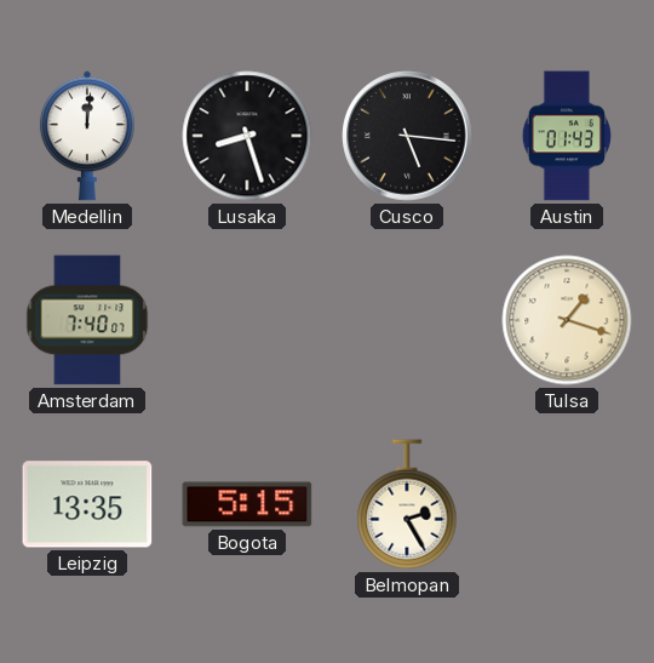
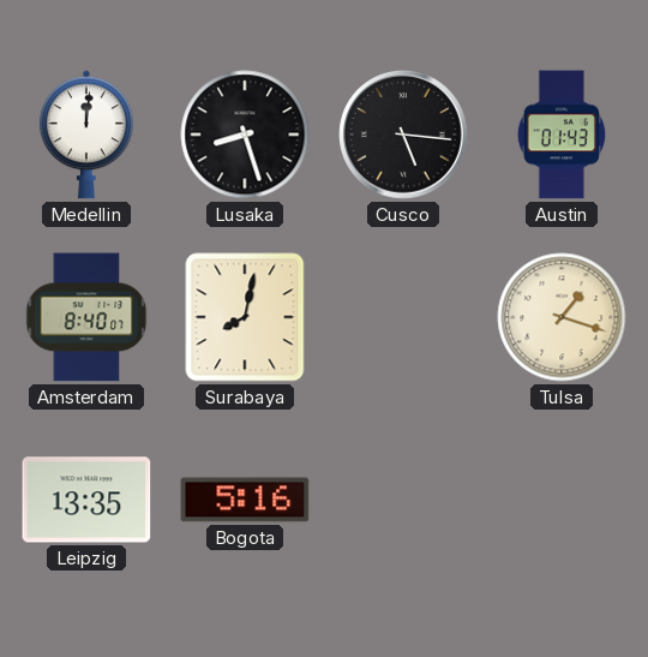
Amsterdam: 7:40 -> 8:40 (86, 317)
Surabaya: none -> 8:02 (245, 317)
Bogota: 5:15 -> 5:16 (245, 500)
Belmopan: 2:25 -> none (407, 504)
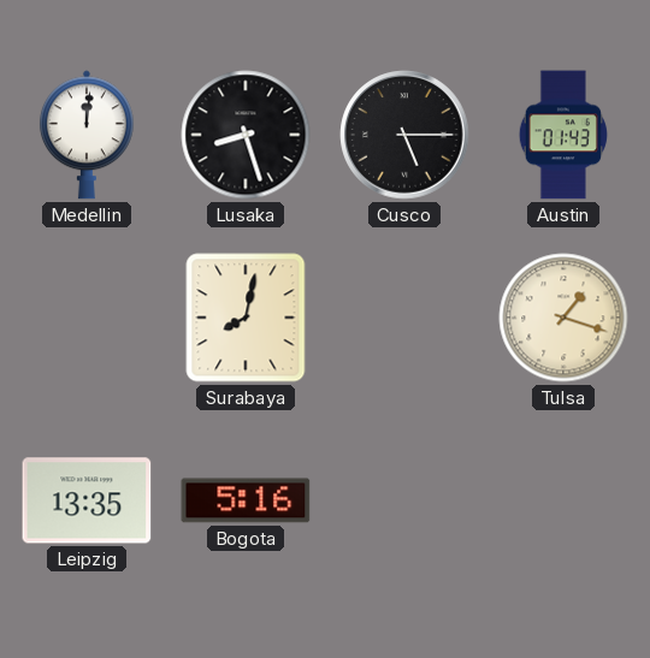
Cusco: 5:16 -> 5:15 (404, 135)
Amsterdam: 8:40 -> none (86, 317)
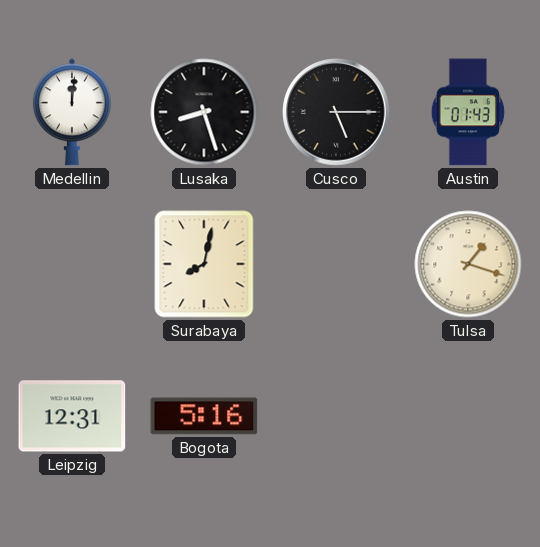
Leipzig: 13:35 -> 12:31 (72, 416)
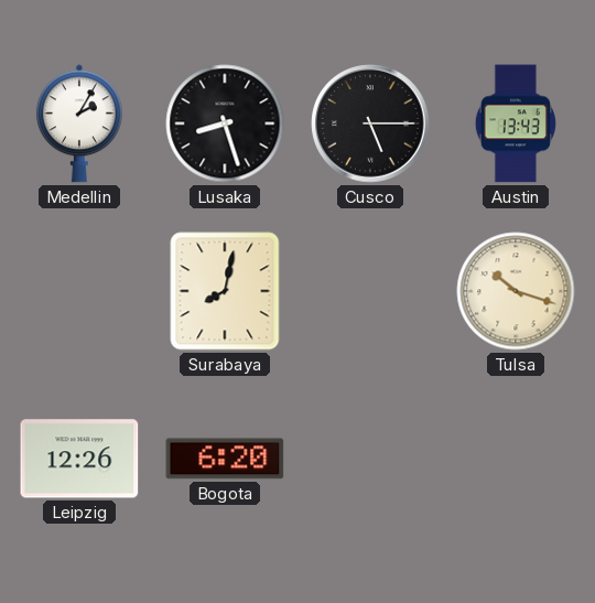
Medellin: 12:01 -> 2:05 (79, 123)
Austin: 01:43 -> 13:43 (516, 123)
Tulsa: 1:18 -> 10:18 (516, 291)
Leipzig: 12:31 -> 12:26 (79, 459)
Bogota: 5:16 -> 6:20 (225, 459)
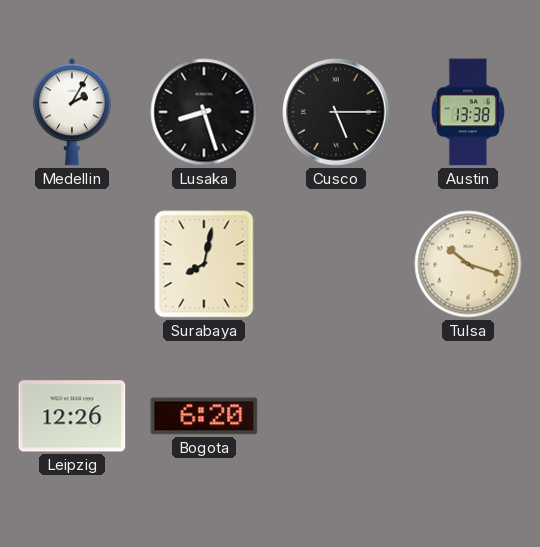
Austin: 13:43 -> 13:38 (468, 112)
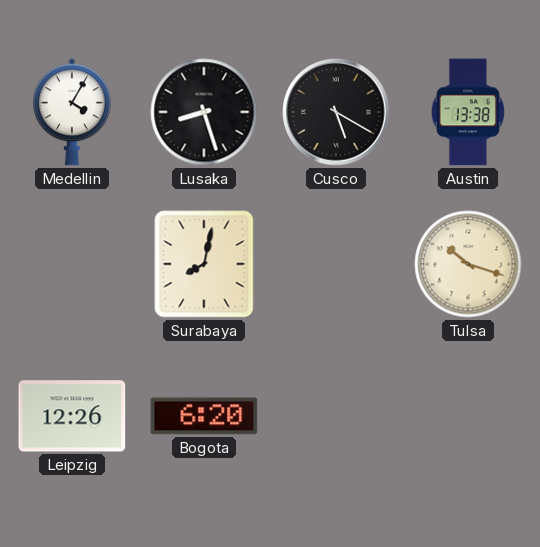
Medellin: 2:05 -> 4:05 (72, 112)
Cusco: 5:15 -> 5:20 (336, 112)
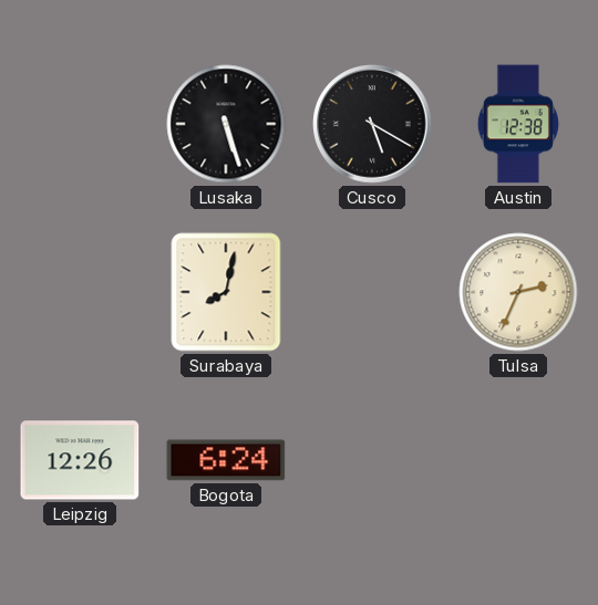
Medellin: 4:05 -> none (72, 112)
Lusaka: 8:27 -> 5:27 (226, 124)
Austin: 13:38 -> 12:38 (518, 124)
Tulsa: 10:18 -> 2:34 (518, 292)
Bogota: 6:20 -> 6:24 (226, 460)
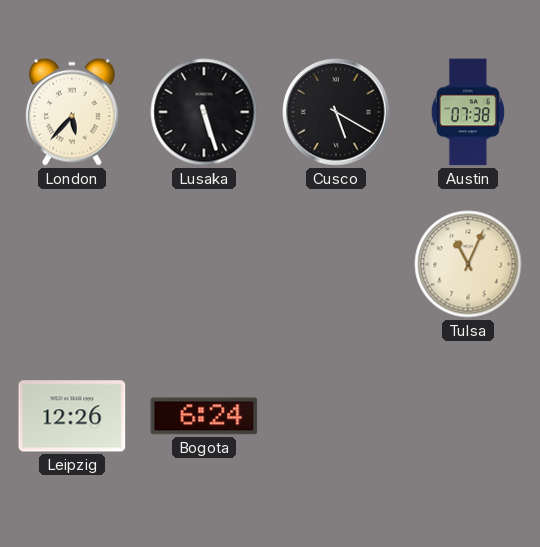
London: none -> 5:37 (73, 112)
Austin: 12:38 -> 07:38 (468, 112)
Surabaya: 8:02 -> none (226, 292)
Tulsa: 2:34 -> 11:04 (468, 264)
